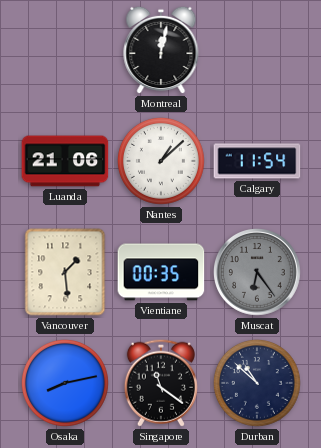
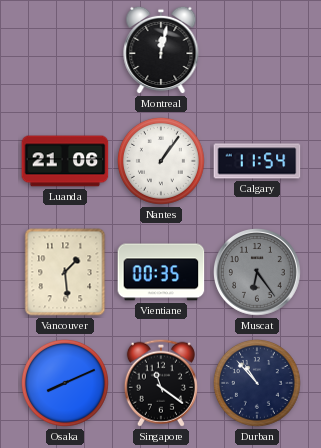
Nantes: 1:08 -> 1:06 (161, 161)
Osaka: 8:13 -> 8:11 (65, 383)
Durban: 10:52 -> 10:53 (257, 383)
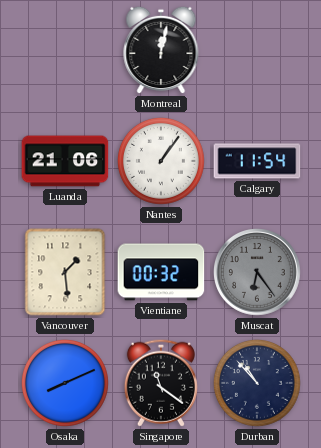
Vientiane: 00:35 -> 00:32 (161, 272)
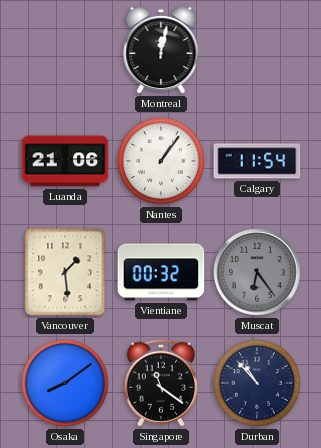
Osaka: 8:11 -> 8:09 (65, 383)
